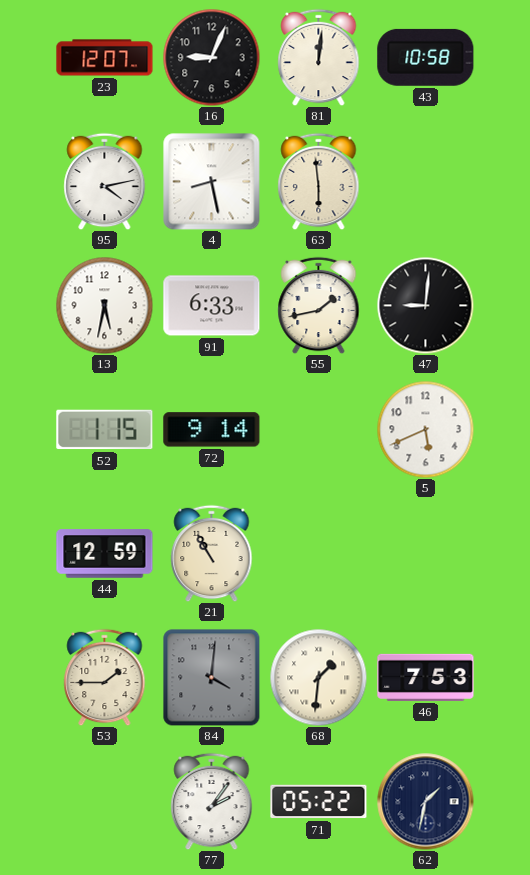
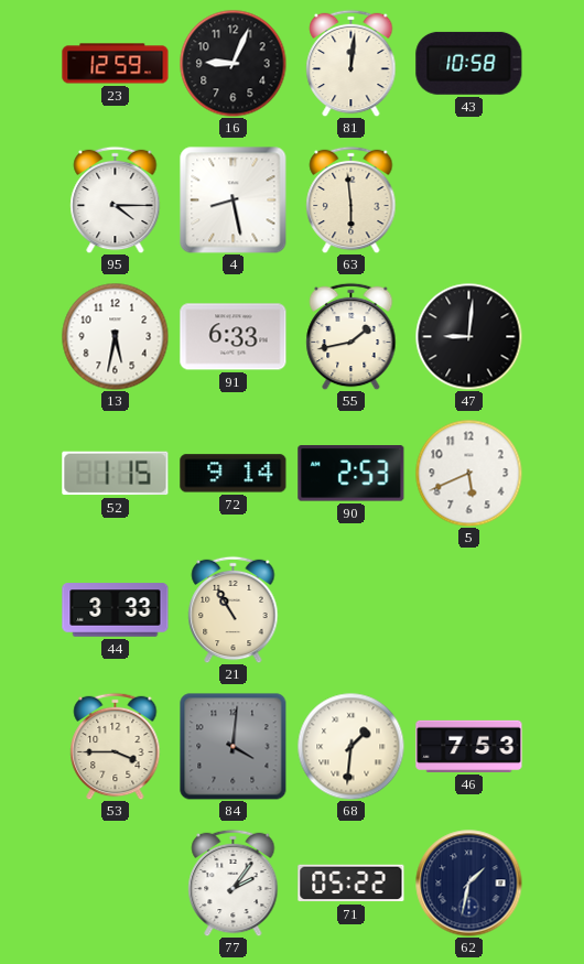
23: 12:07 -> 12:59 (116, 64)
95: 4:13 -> 4:15 (116, 199)
90: none -> 2:53 (352, 474)
44: 12:59 -> 3:33 (116, 610)
53: 1:45 -> 3:45 (116, 746)
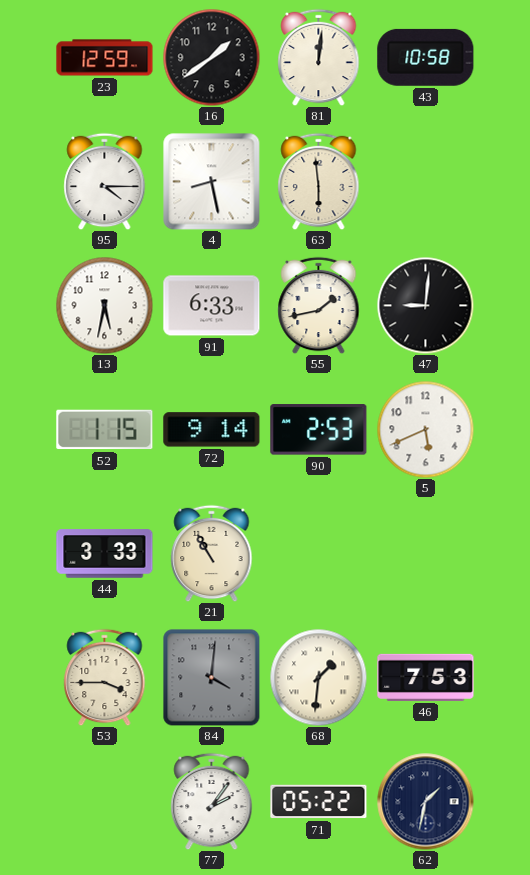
16: 9:04 -> 1:39 (211, 57)
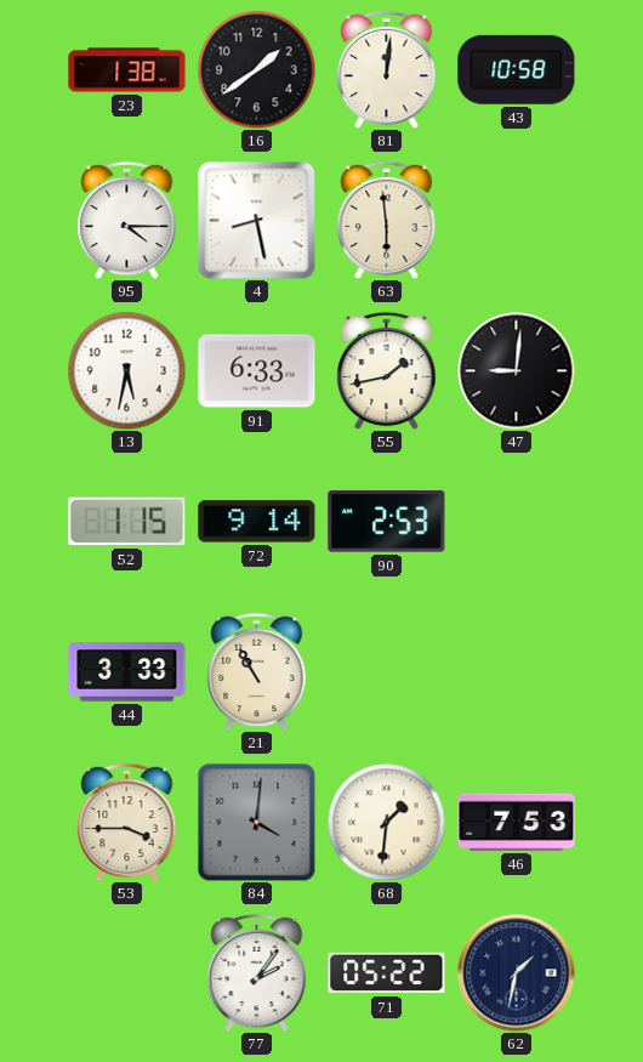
23: 12:59 -> 1:38 (127, 70)
5: 5:41 -> none (425, 429)
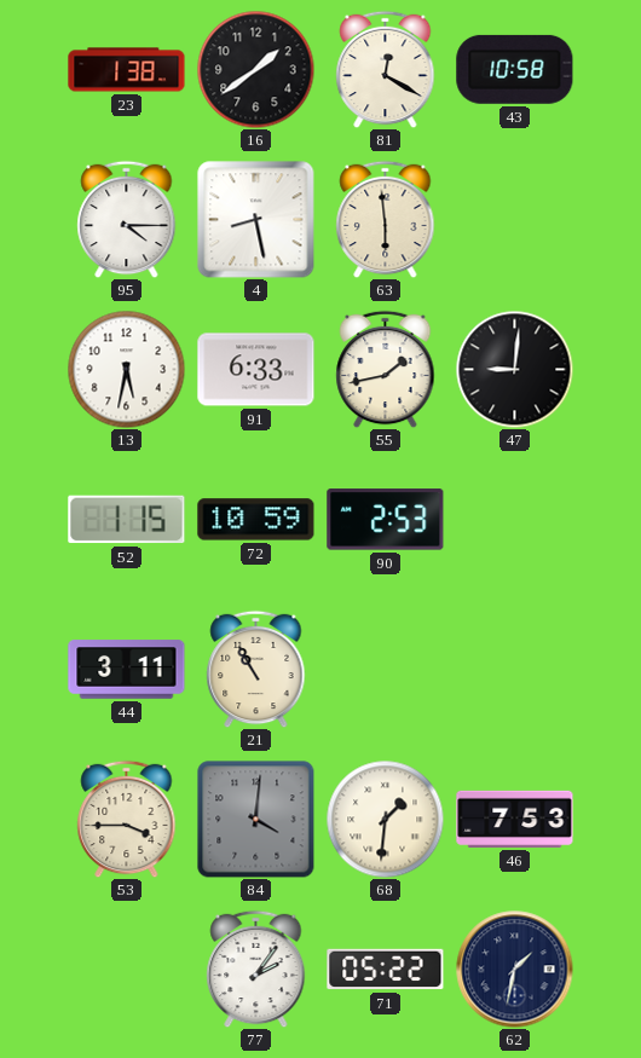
81: 12:01 -> 12:20 (386, 69)
72: 9:14 -> 10:59 (256, 520)
44: 3:33 -> 3:11 (127, 670)
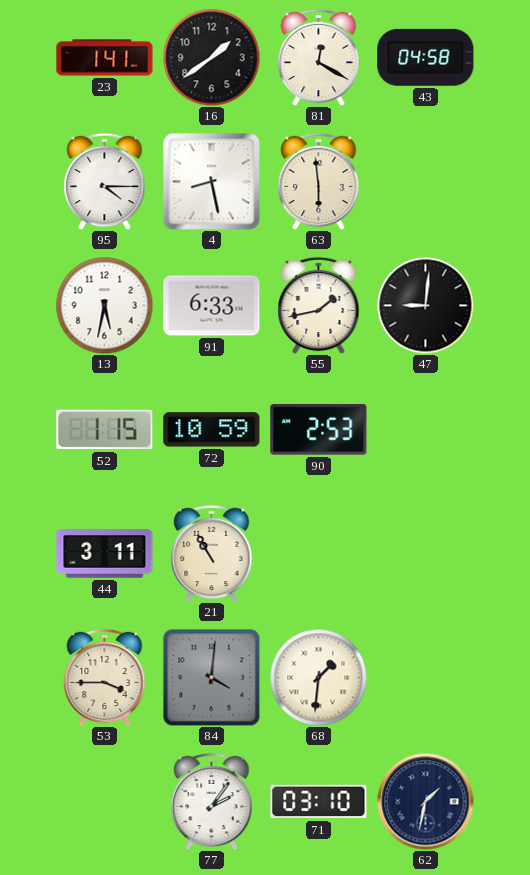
23: 1:38 -> 1:41 (105, 58)
43: 10:58 -> 04:58 (426, 57)
46: 7:53 -> none (515, 819)
71: 05:22 -> 03:10 (319, 802)
